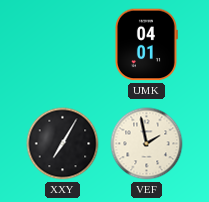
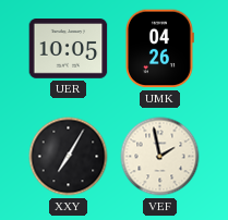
UER: none -> 10:05 (69, 49)
UMK: 04:01 -> 04:26 (160, 49)
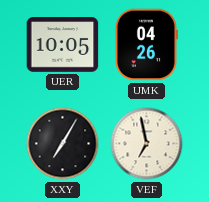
VEF: 1:58 -> 6:58 (147, 144)
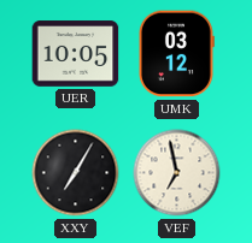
UMK: 04:26 -> 03:12 (177, 54)
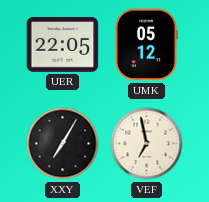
UER: 10:05 -> 22:05 (63, 45)
UMK: 03:12 -> 05:12 (147, 45)
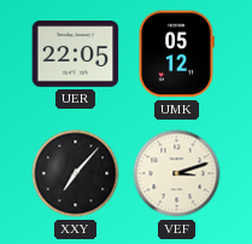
XXY: 7:05 -> 7:07 (76, 174)
VEF: 6:58 -> 3:12 (177, 174)
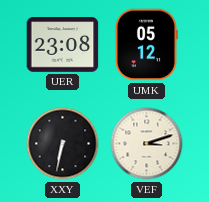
UER: 22:05 -> 23:08 (63, 45)
XXY: 7:07 -> 6:32 (63, 144)
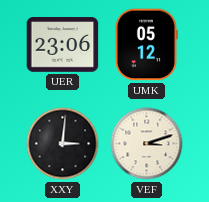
UER: 23:08 -> 23:06 (63, 45)
XXY: 6:32 -> 3:01 (63, 144)
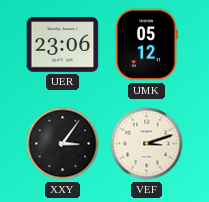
XXY: 3:01 -> 3:06 (63, 144)
